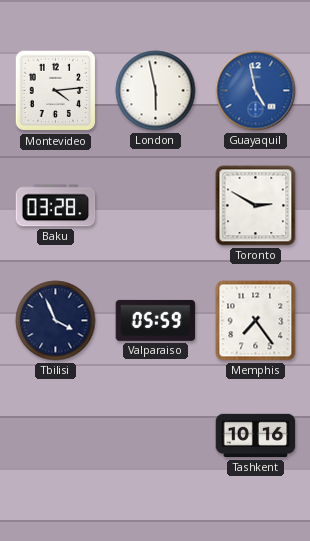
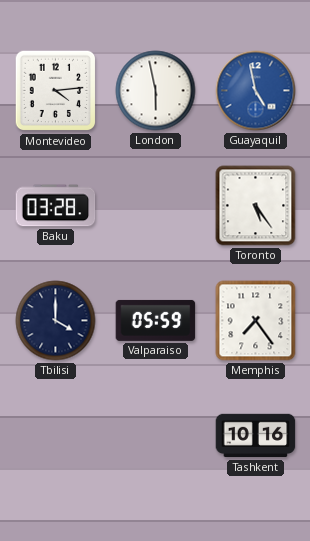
Toronto: 2:50 -> 5:24 (256, 206)
Tbilisi: 3:56 -> 4:00 (56, 321)
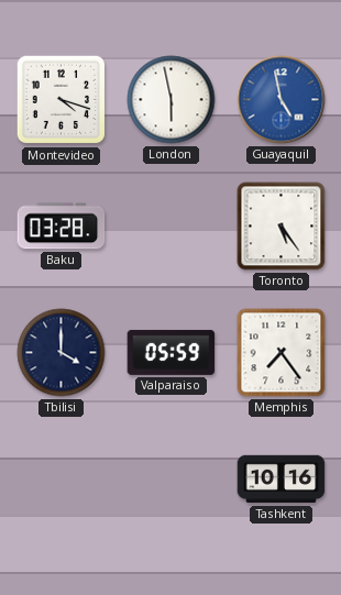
Montevideo: 4:14 -> 4:18 (62, 100)
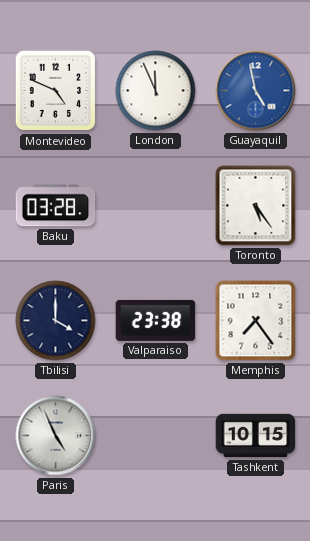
Montevideo: 4:18 -> 4:49 (56, 91)
London: 5:58 -> 11:56 (156, 91)
Valparaiso: 05:59 -> 23:38 (156, 320)
Paris: none -> 4:56 (56, 436)
Tashkent: 10:16 -> 10:15 (256, 436)
